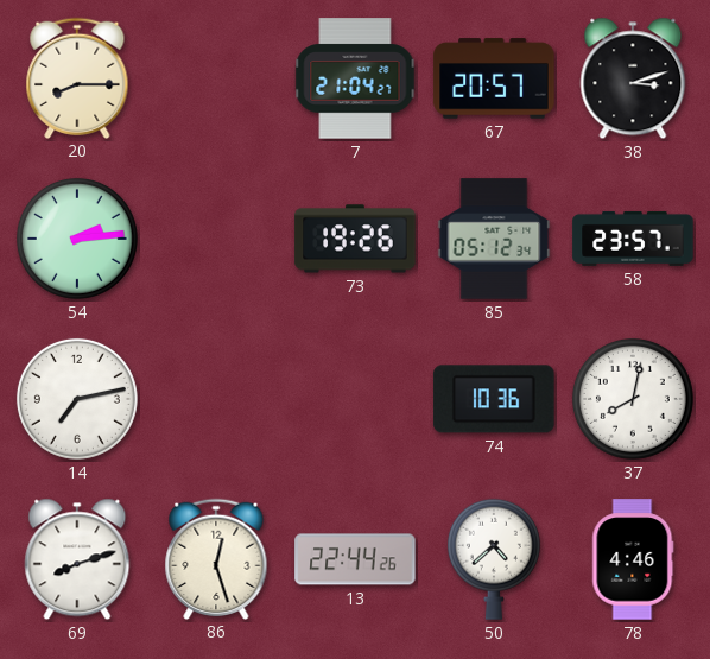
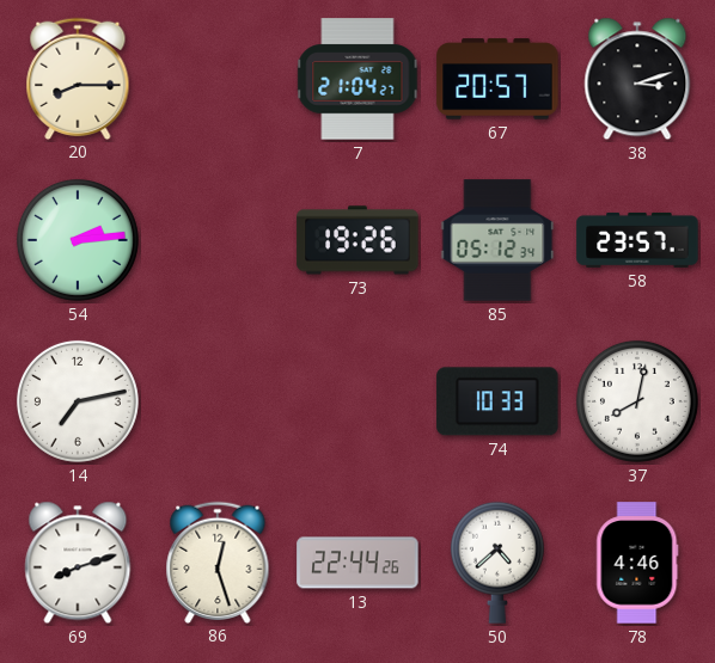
74: 10:36 -> 10:33 (497, 401)
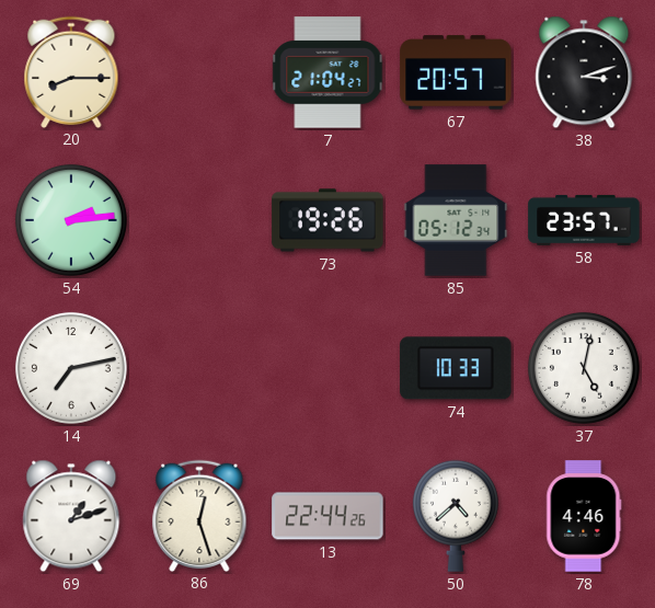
37: 8:02 -> 5:02 (584, 368)
69: 8:12 -> 1:12 (71, 516)
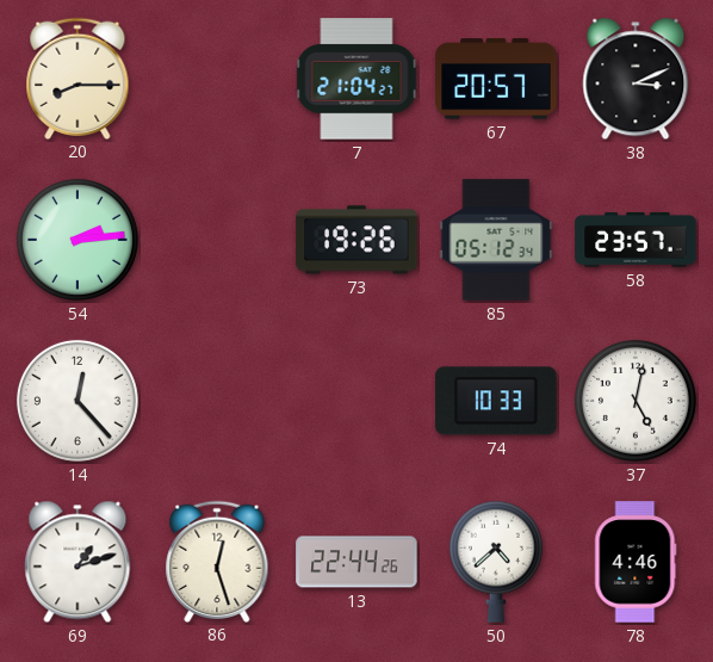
38: 3:12 -> 3:11 (635, 79)
14: 7:13 -> 12:23 (77, 401)
